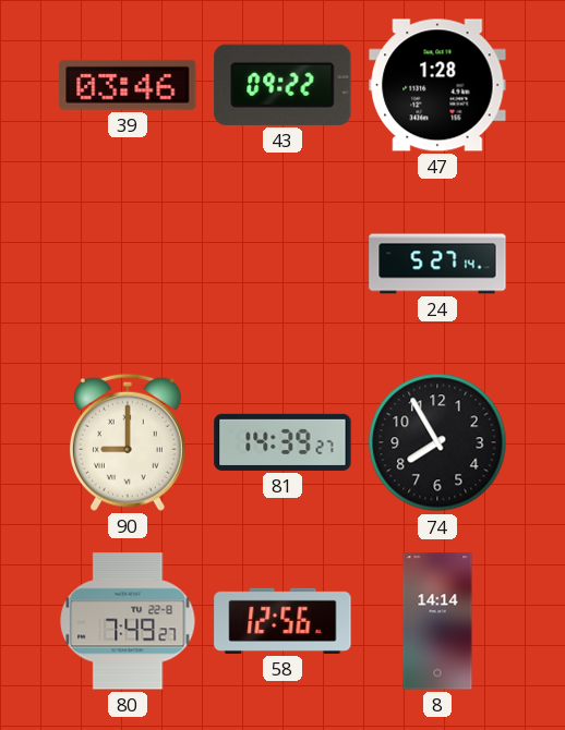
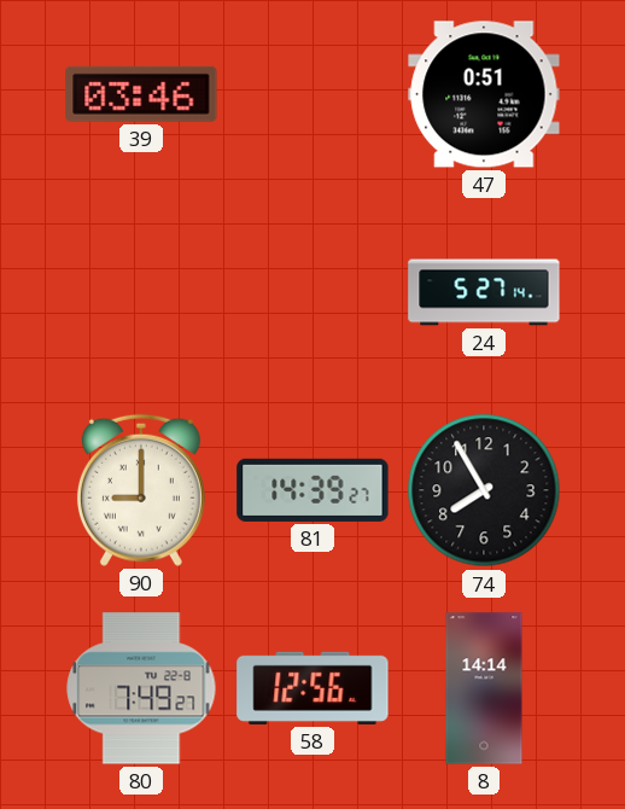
43: 09:22 -> none (282, 85)
47: 1:28 -> 0:51 (484, 94)
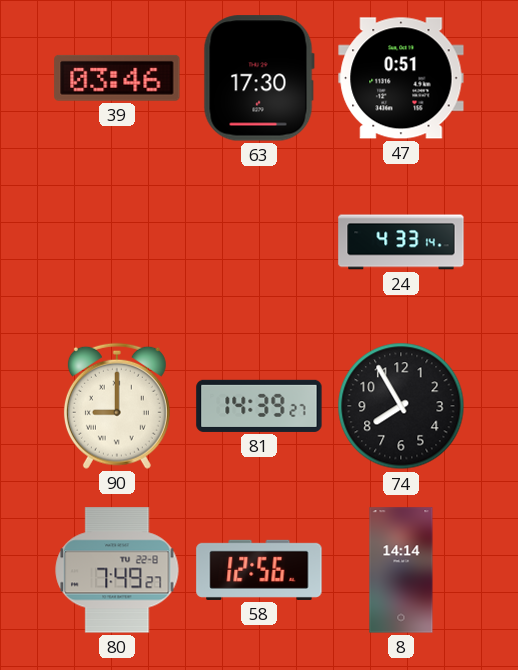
63: none -> 17:30 (259, 78)
24: 5:27 -> 4:33 (401, 242)
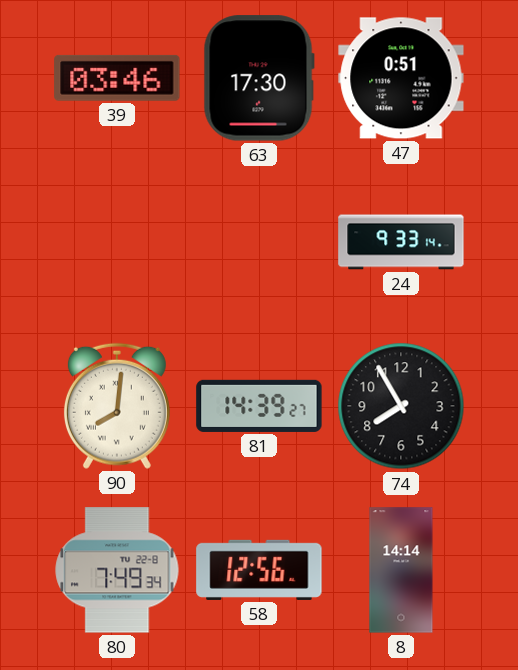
24: 4:33 -> 9:33 (401, 242)
90: 9:00 -> 8:01 (117, 406)
80: 7:49:27 -> 7:49:34 (117, 570)
